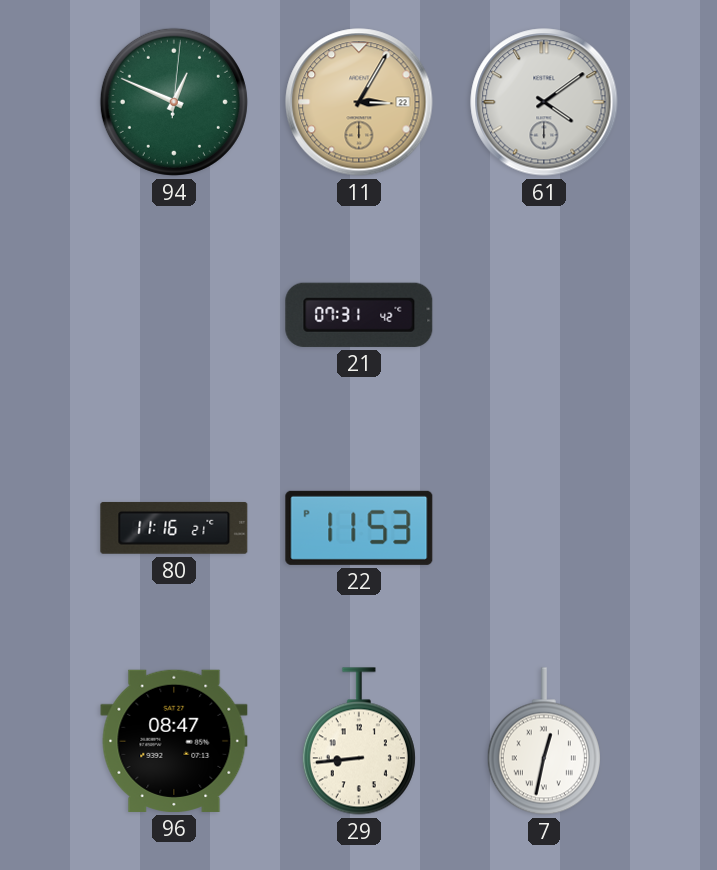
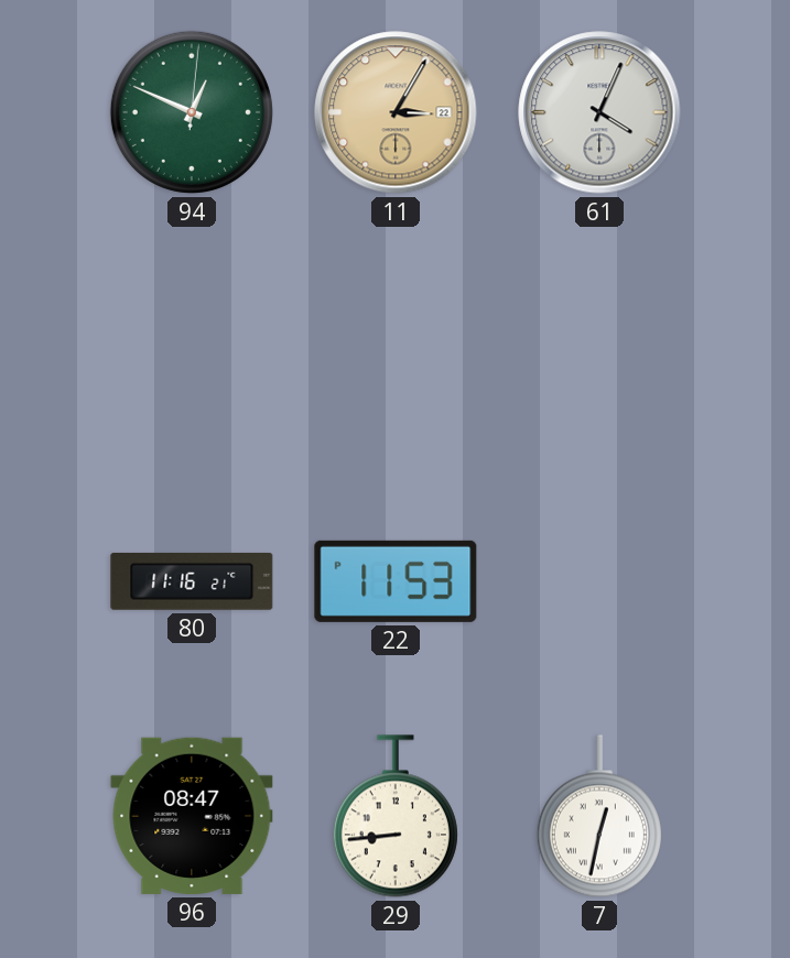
61: 4:09 -> 4:04 (599, 112)
21: 07:31 -> none (359, 315)
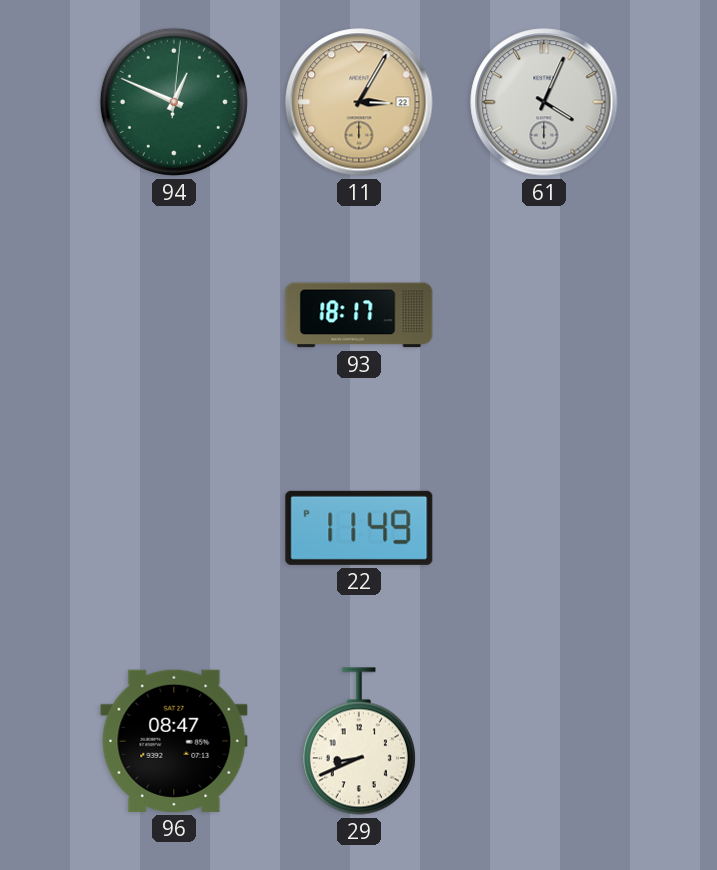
93: none -> 18:17 (359, 315)
80: 11:16 -> none (192, 581)
22: 11:53 -> 11:49 (359, 528)
29: 8:44 -> 8:41 (359, 741)
7: 12:32 -> none (599, 816)
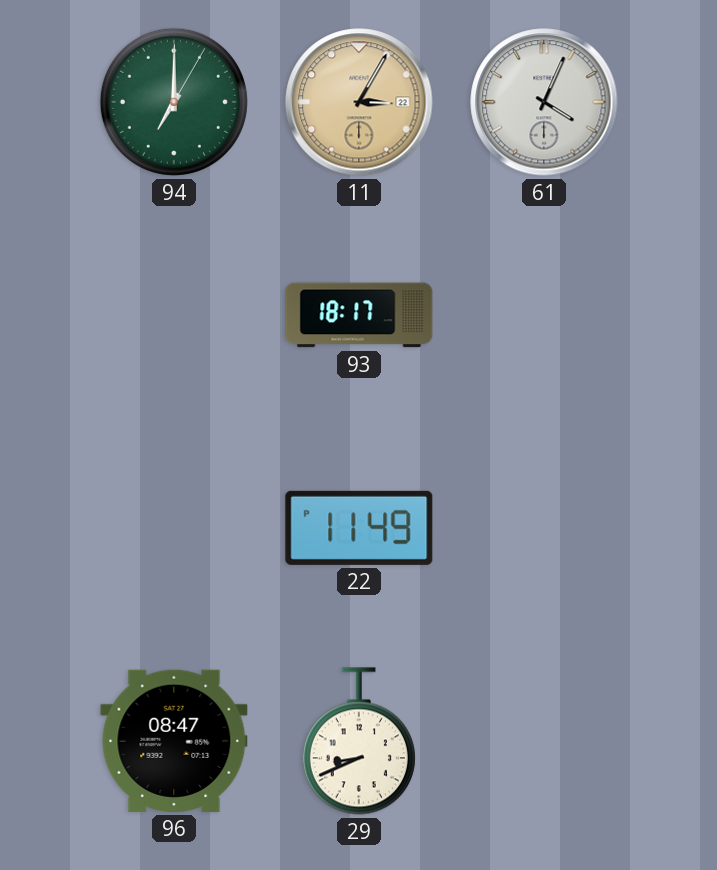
94: 12:49 -> 7:00 (174, 102)
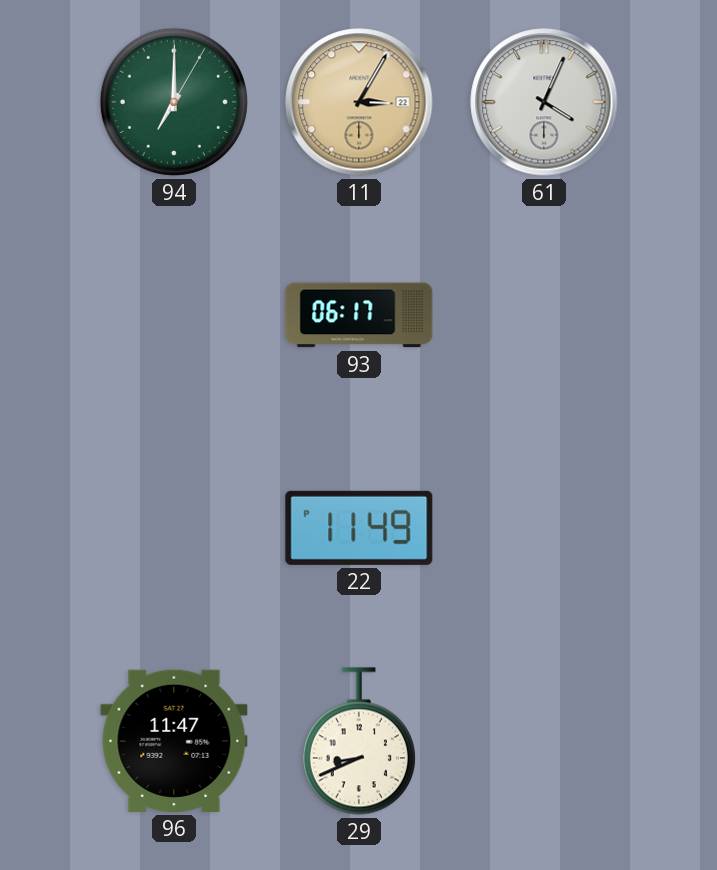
93: 18:17 -> 06:17 (359, 315)
96: 08:47 -> 11:47 (174, 741)
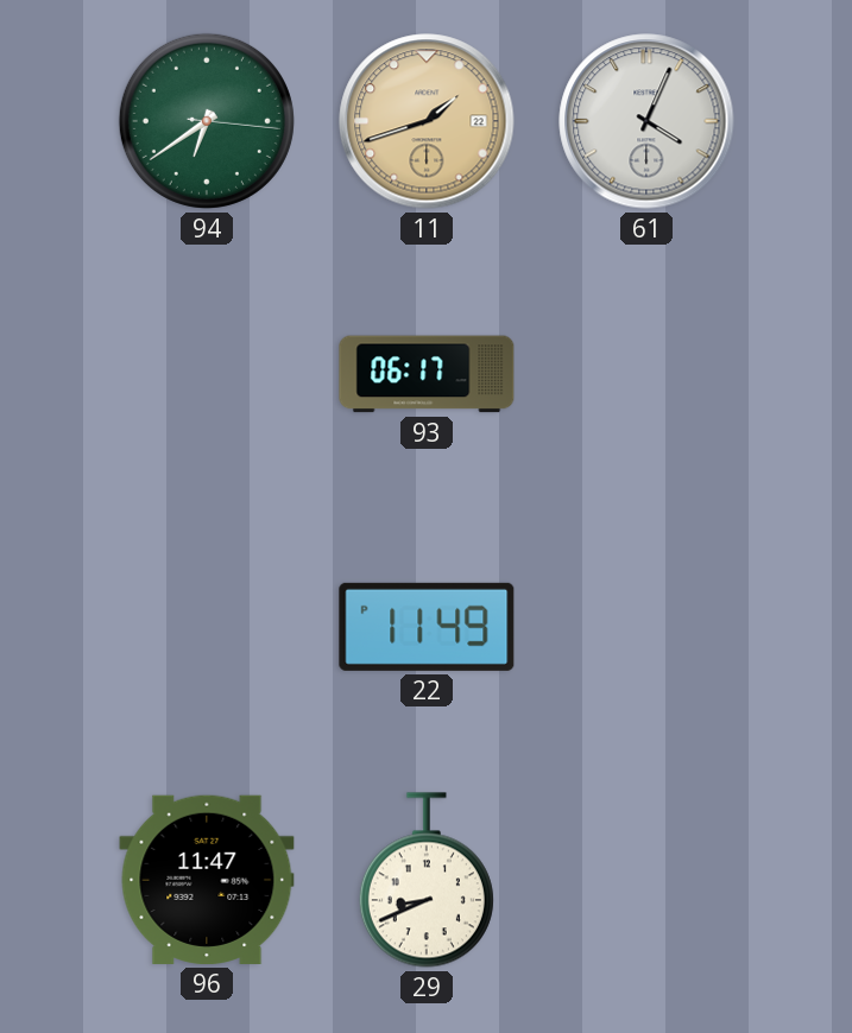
94: 7:00 -> 6:39 (207, 121)
11: 3:05 -> 1:42 (427, 121)
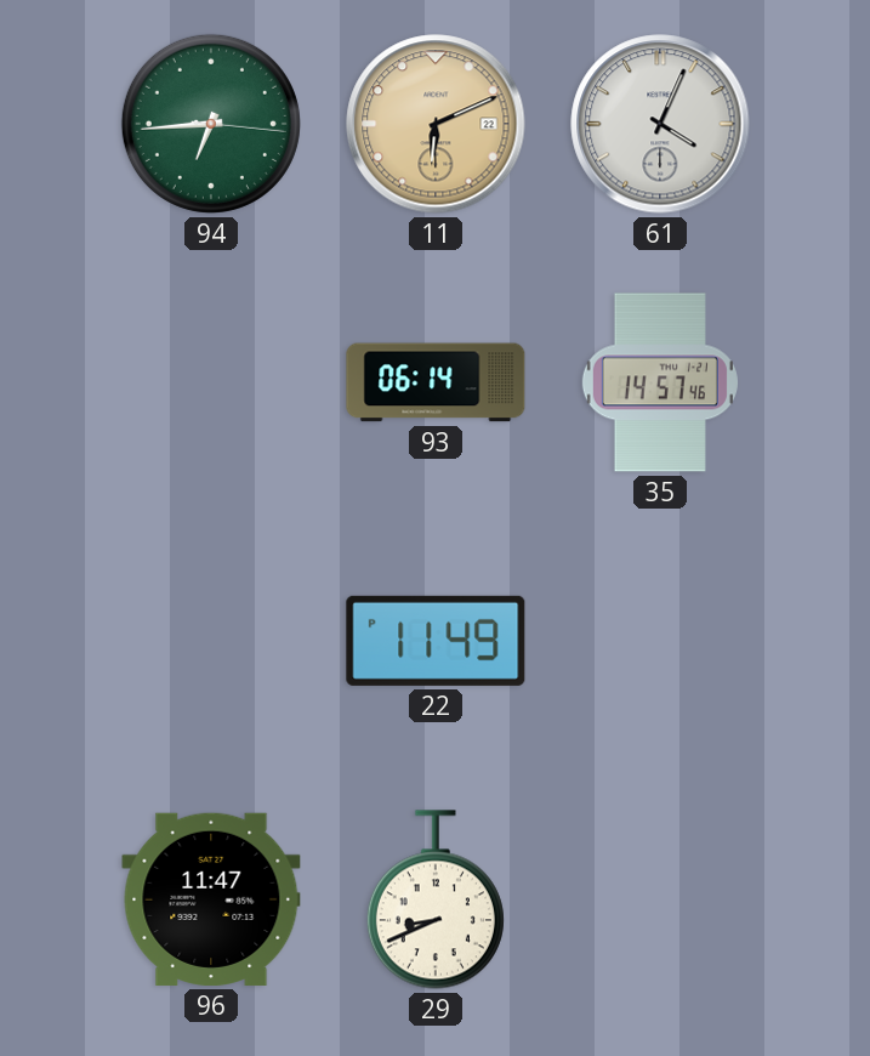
94: 6:39 -> 6:44 (211, 124)
11: 1:42 -> 6:11 (436, 124)
93: 06:17 -> 06:14 (436, 382)
35: none -> 14:57 (660, 382)
